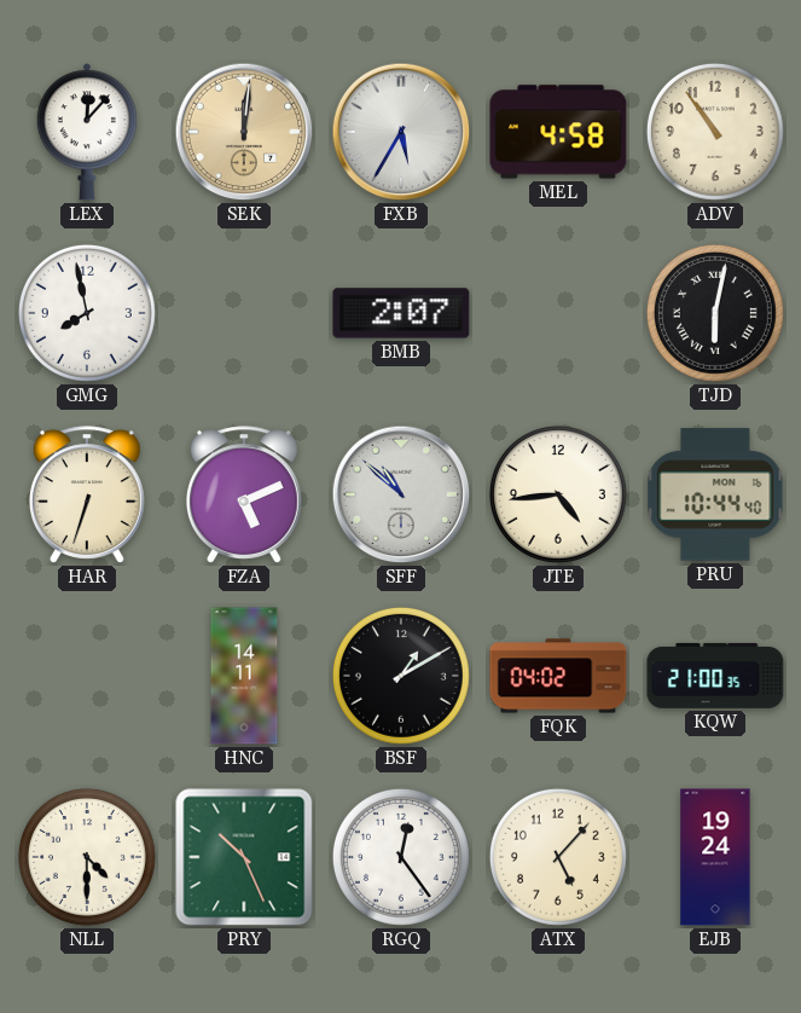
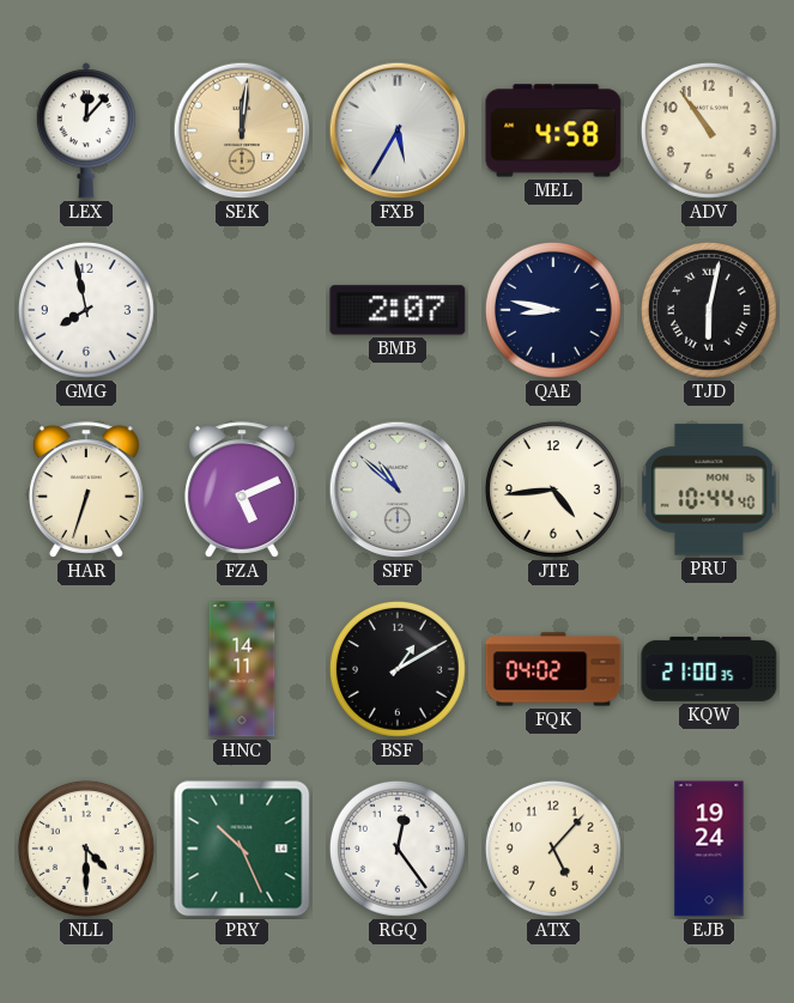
QAE: none -> 8:47 (553, 310)
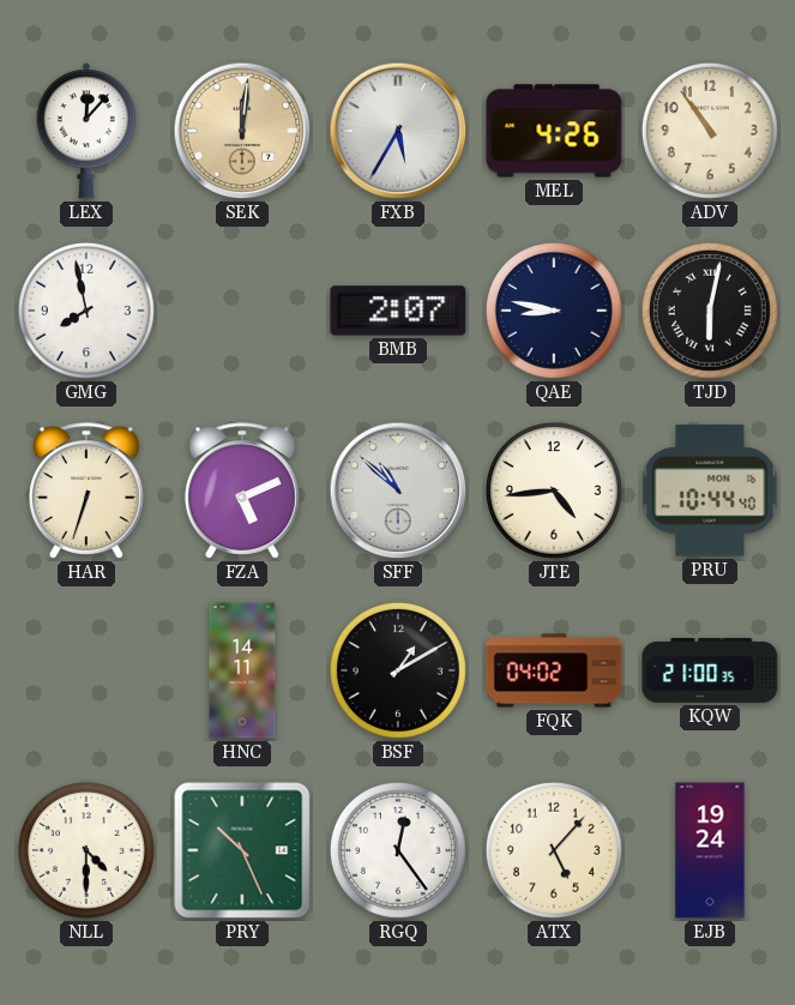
MEL: 4:58 -> 4:26 (554, 131)
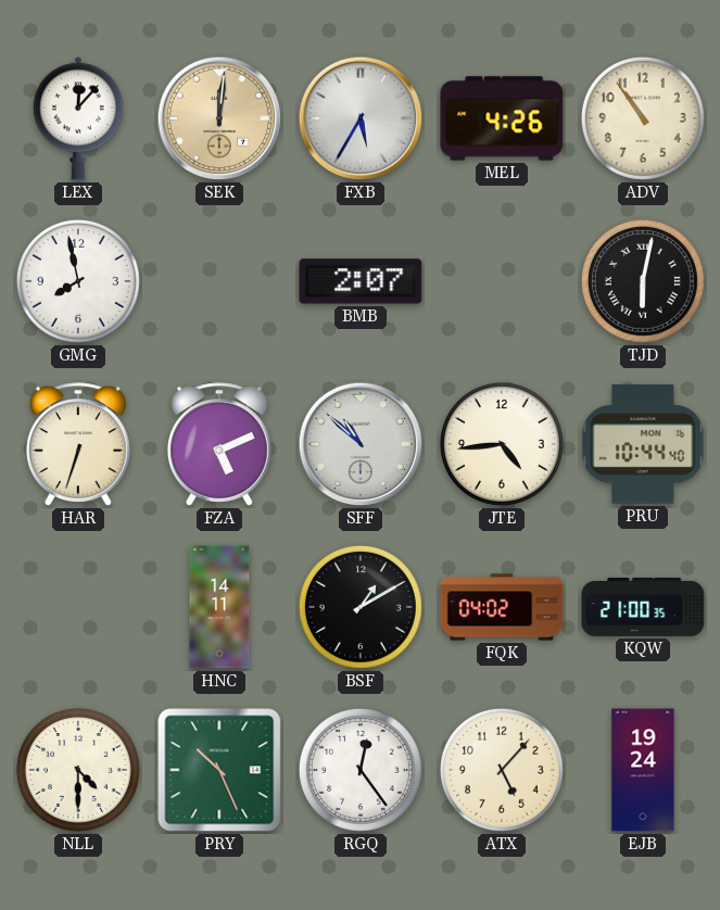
QAE: 8:47 -> none (554, 311)
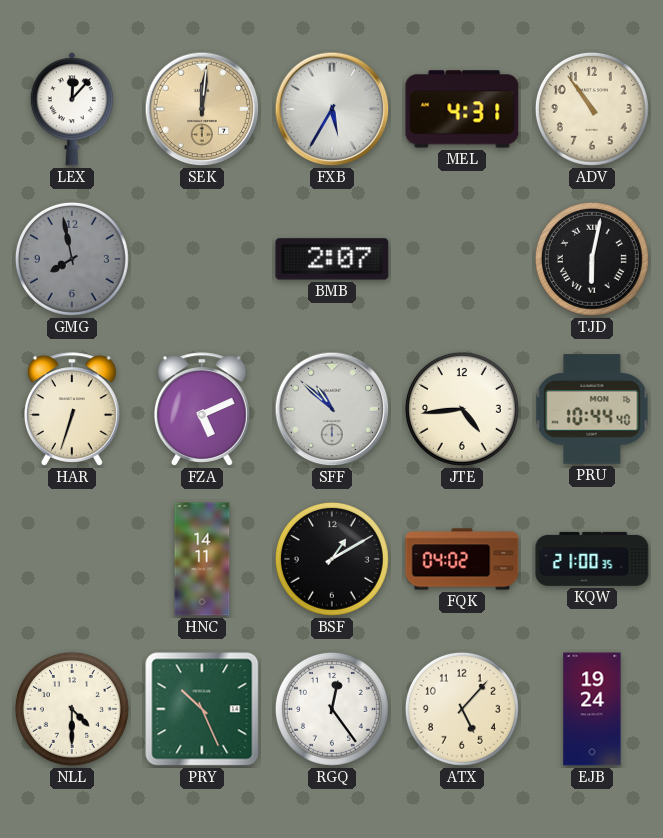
MEL: 4:26 -> 4:31 (462, 109)
GMG dial: white -> grey (72, 259)
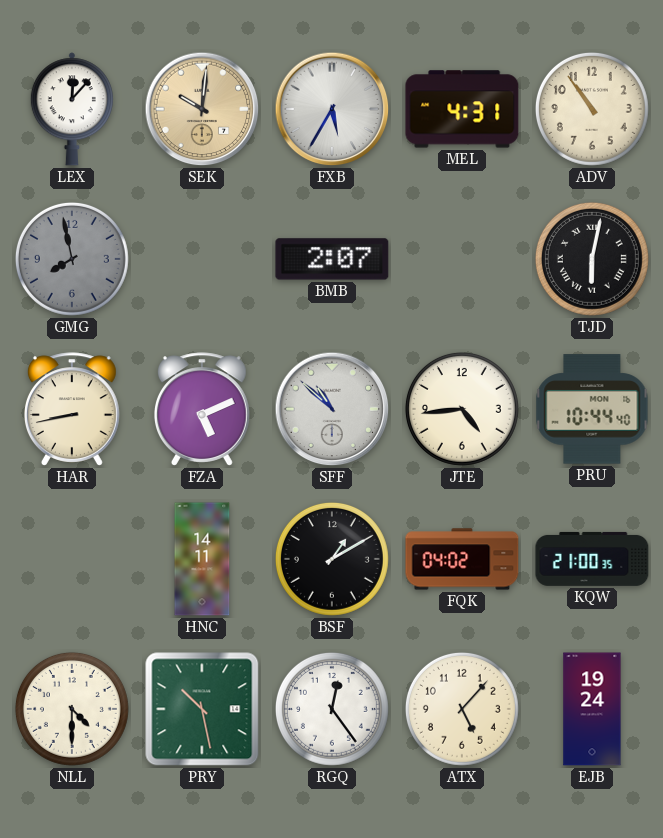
SEK: 12:01 -> 10:01 (202, 109)
HAR: 6:33 -> 8:43 (72, 409)
PRY: 10:26 -> 10:28 (202, 709)
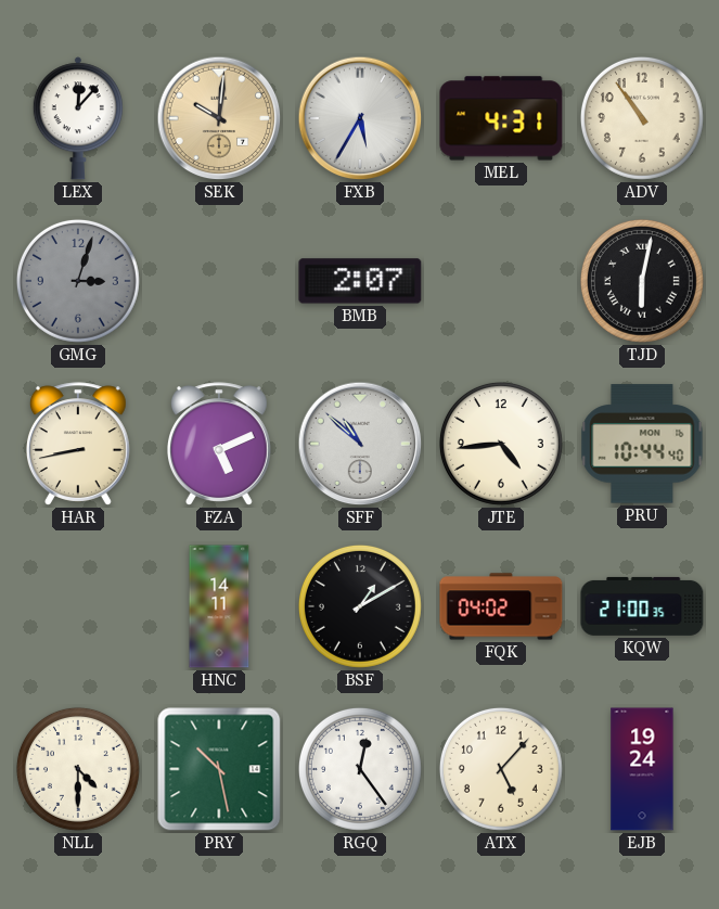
GMG: 7:58 -> 3:03 (78, 281)
